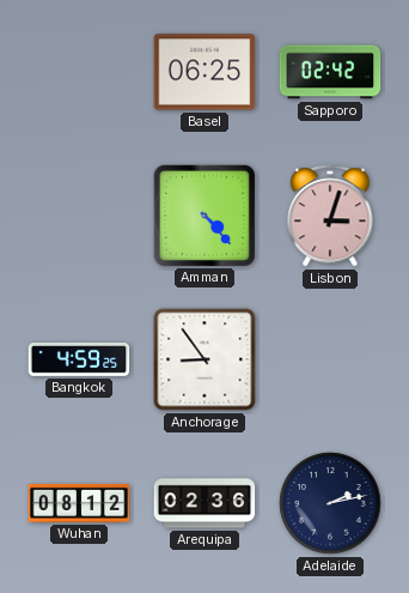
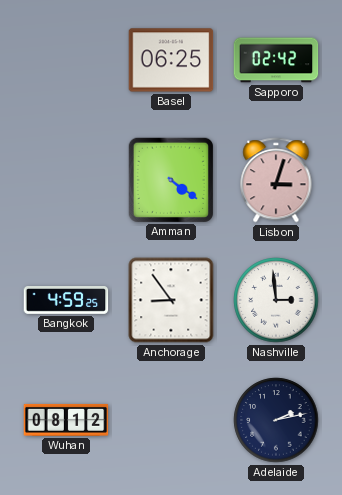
Amman: 4:23 -> 4:21 (170, 179)
Nashville: none -> 2:59 (276, 300)
Arequipa: 02:36 -> none (204, 503)
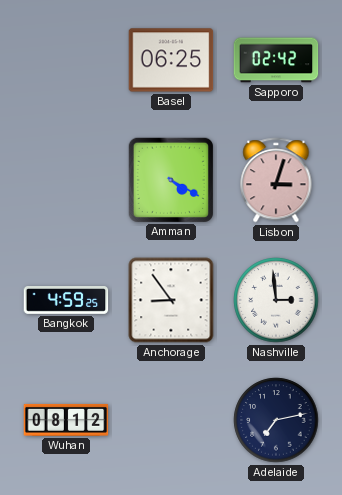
Amman: 4:21 -> 4:20 (170, 179)
Adelaide: 2:13 -> 7:13 (276, 420)
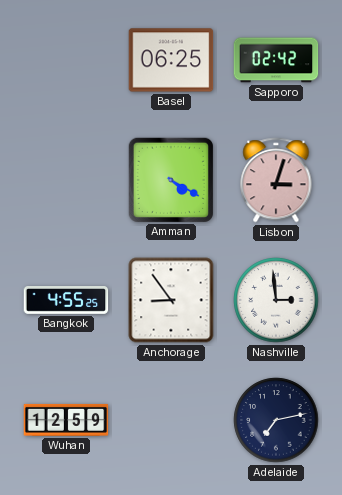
Bangkok: 4:59 -> 4:55 (66, 301)
Wuhan: 08:12 -> 12:59 (66, 420)
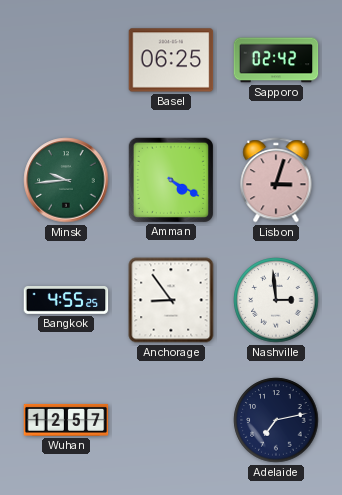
Minsk: none -> 9:44 (66, 180)
Wuhan: 12:59 -> 12:57 (66, 420)
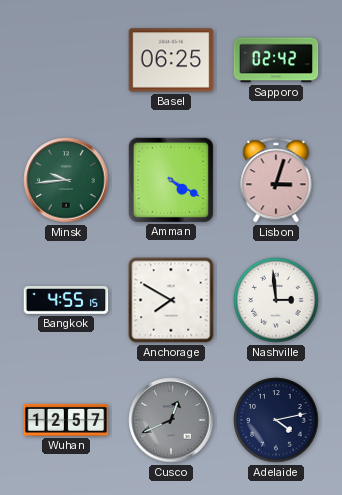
Bangkok: 4:55:25 -> 4:55:15 (66, 301)
Anchorage: 8:54 -> 7:50 (171, 300)
Cusco: none -> 12:41 (171, 420)
Adelaide: 7:13 -> 4:13 (276, 420)
